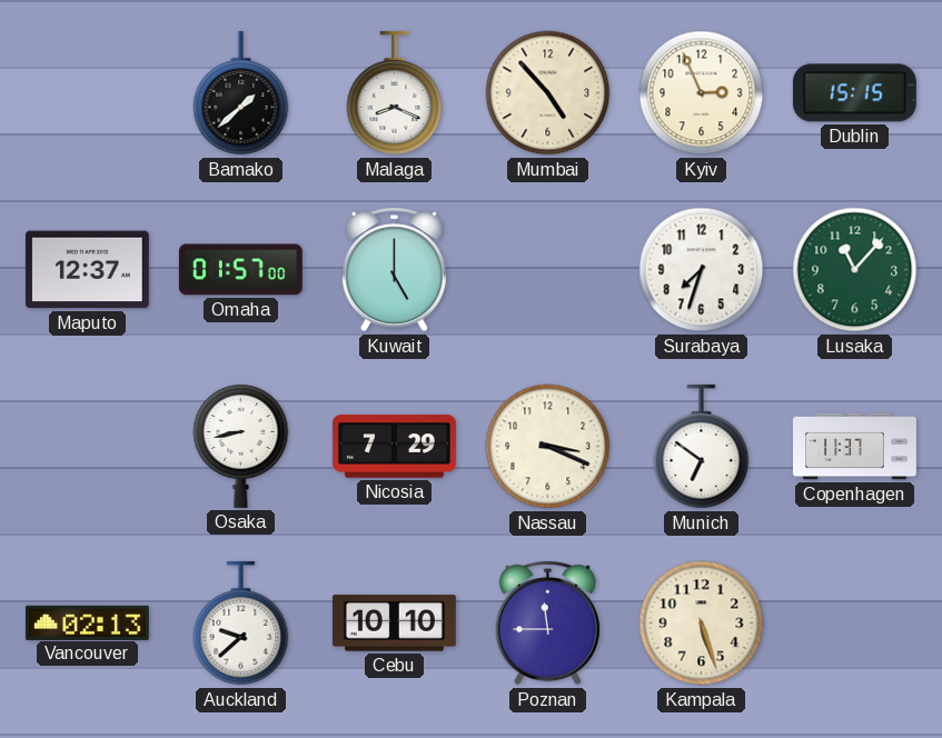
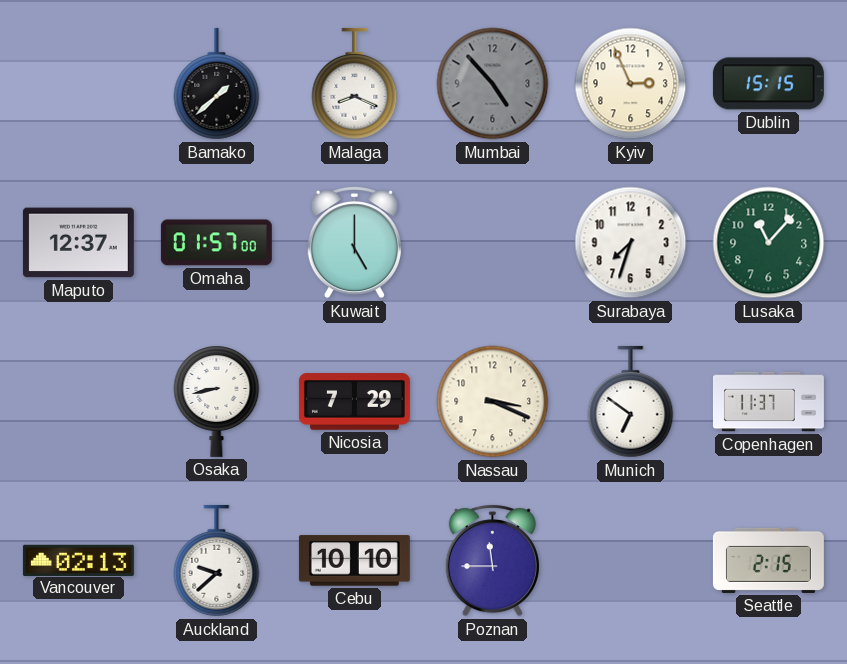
Mumbai dial: cream -> grey (493, 84)
Kampala: 5:27 -> none (702, 624)
Seattle: none -> 2:15 (768, 560)
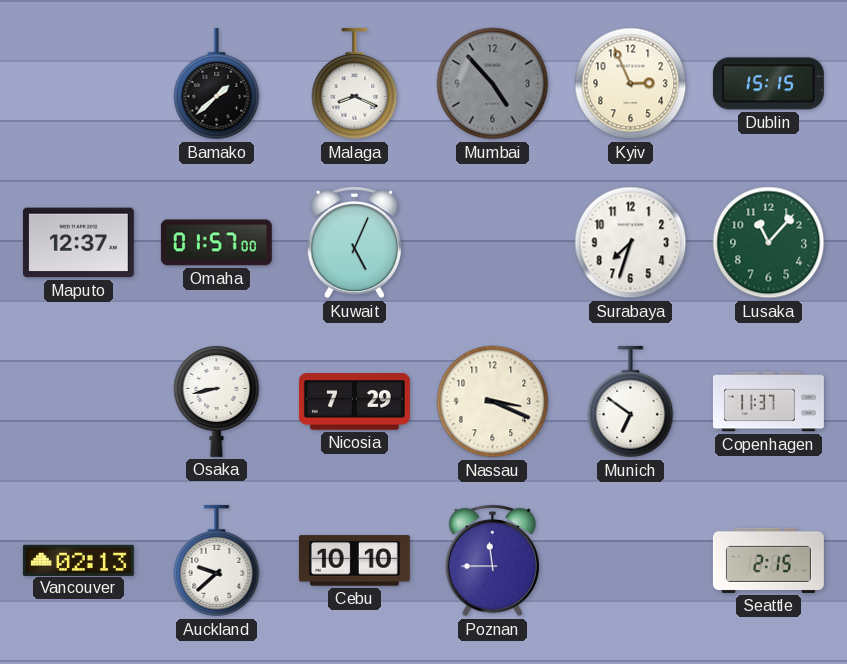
Kuwait: 5:00 -> 5:04 (354, 243)
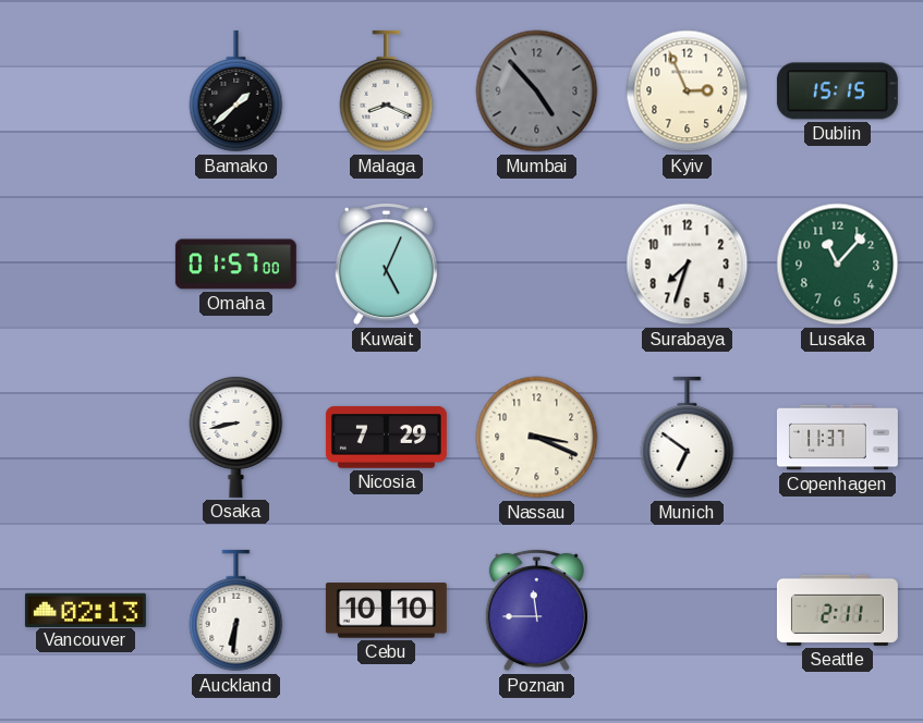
Maputo: 12:37 -> none (78, 243)
Auckland: 9:38 -> 6:31 (236, 611)
Seattle: 2:15 -> 2:11 (837, 610)
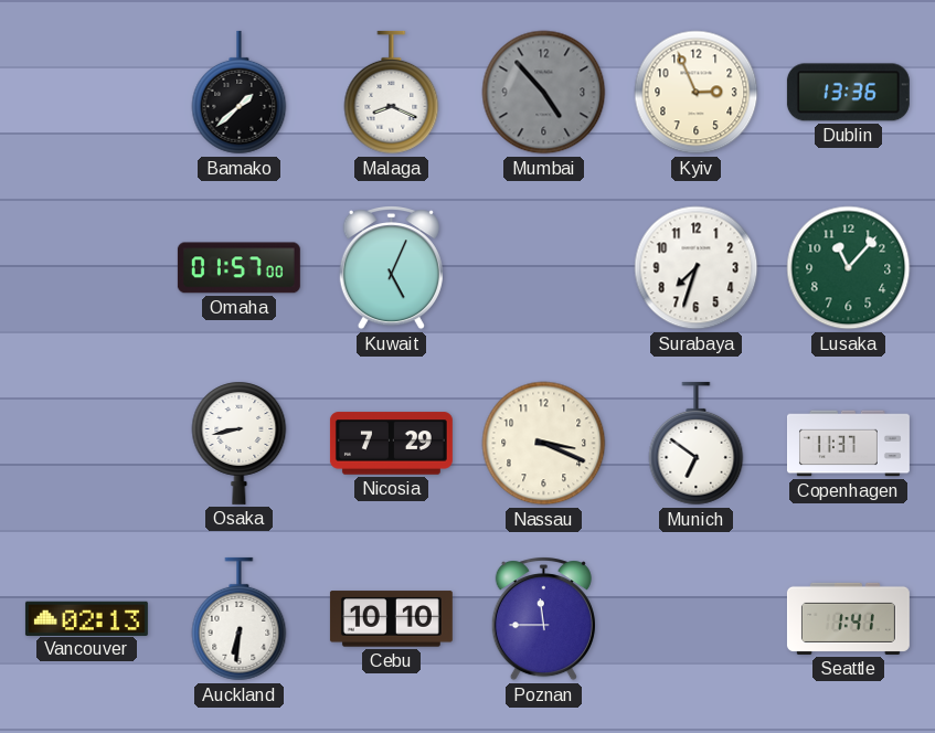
Dublin: 15:15 -> 13:36 (848, 93)
Seattle: 2:11 -> 1:41 (848, 618)
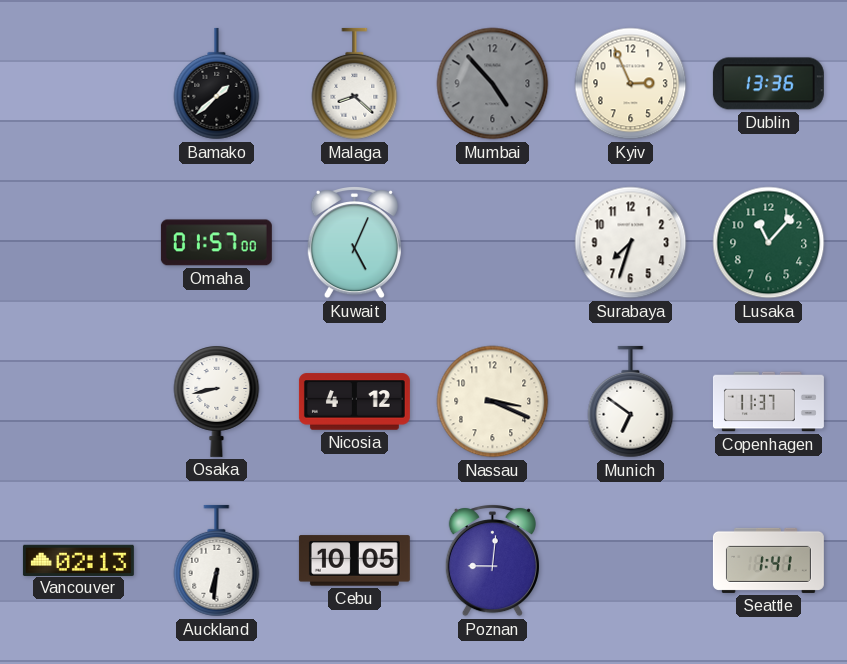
Malaga: 8:19 -> 8:22 (355, 84)
Nicosia: 7:29 -> 4:12 (354, 402)
Cebu: 10:10 -> 10:05 (354, 561)
Poznan: 11:45 -> 9:01 (492, 561)
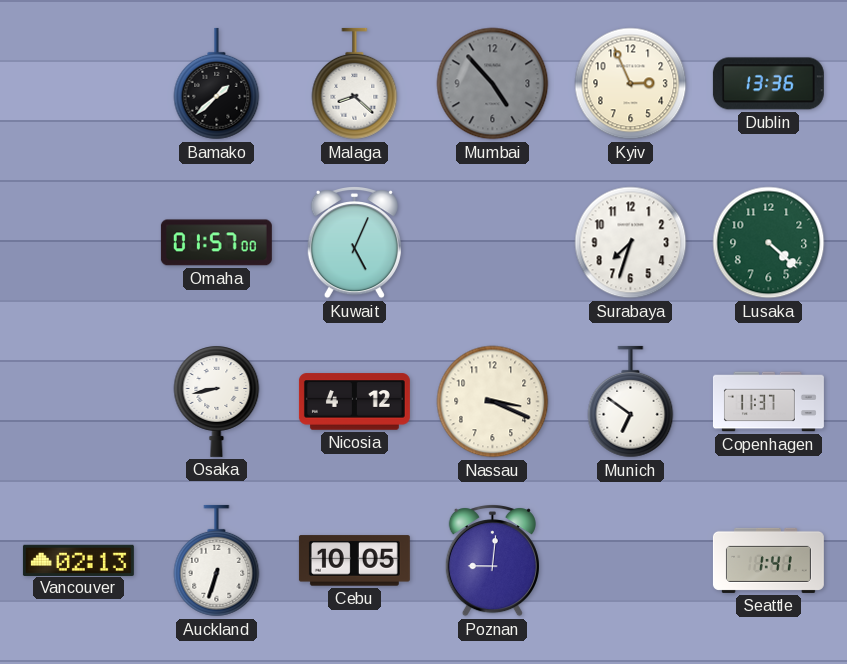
Lusaka: 11:07 -> 4:22 (769, 243)
Auckland: 6:31 -> 6:33 (217, 561)
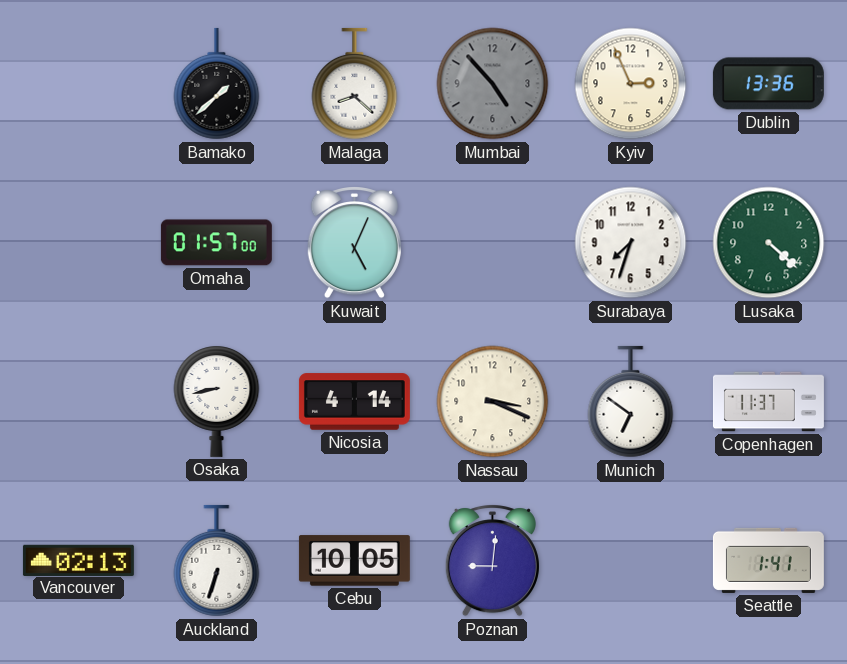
Nicosia: 4:12 -> 4:14 (354, 402)
